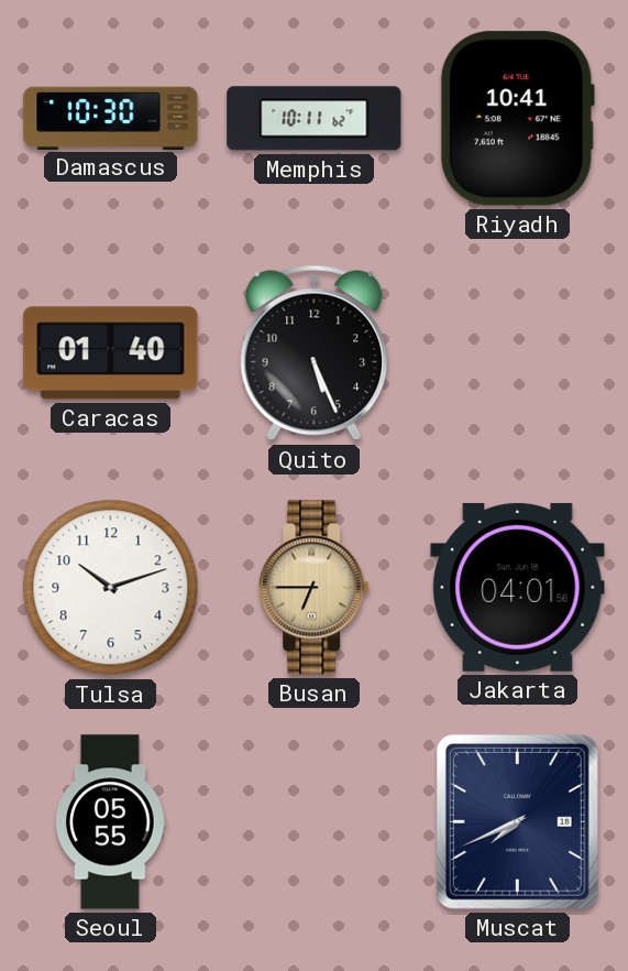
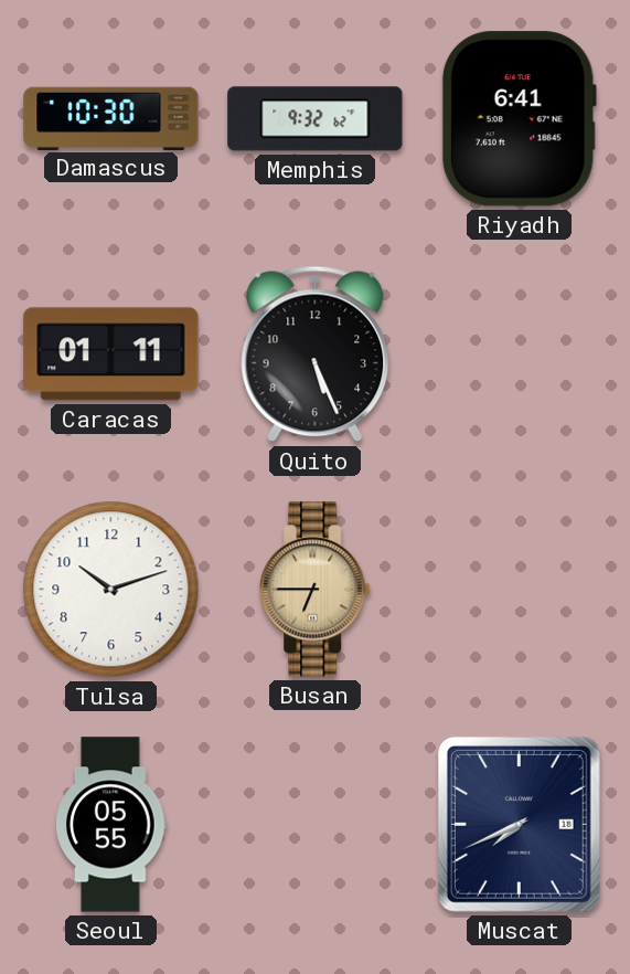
Memphis: 10:11 -> 9:32 (316, 119)
Riyadh: 10:41 -> 6:41 (519, 119)
Caracas: 01:40 -> 01:11 (111, 354)
Jakarta: 04:01 -> none (518, 587)
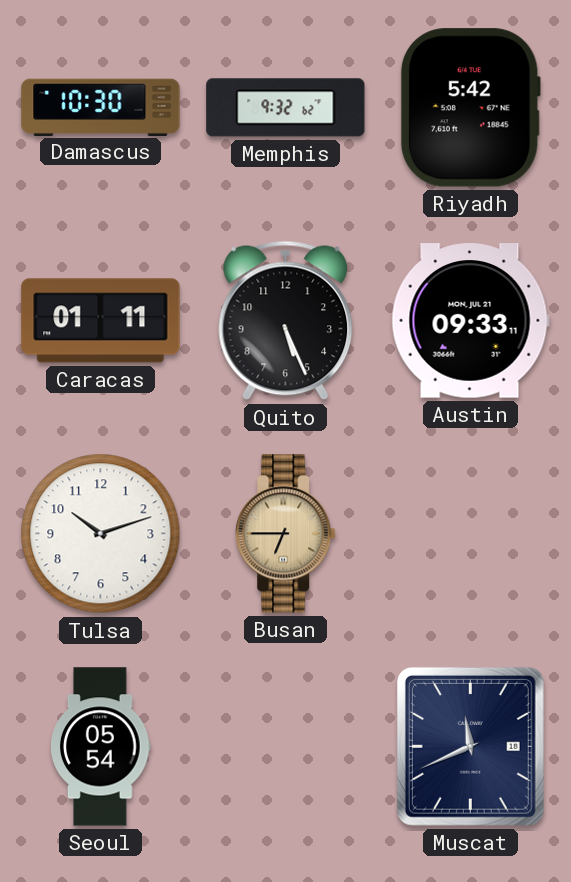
Riyadh: 6:41 -> 5:42 (470, 108)
Austin: none -> 09:33 (470, 321)
Seoul: 05:55 -> 05:54 (101, 747)
Muscat: 7:41 -> 11:41 (470, 746)
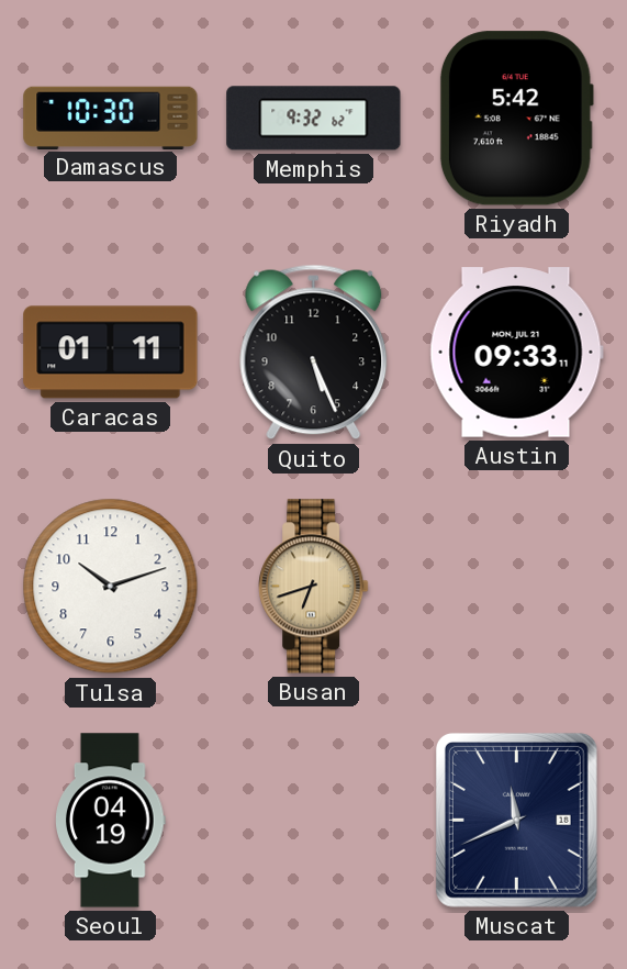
Busan: 6:45 -> 6:42 (314, 587)
Seoul: 05:54 -> 04:19 (111, 821)
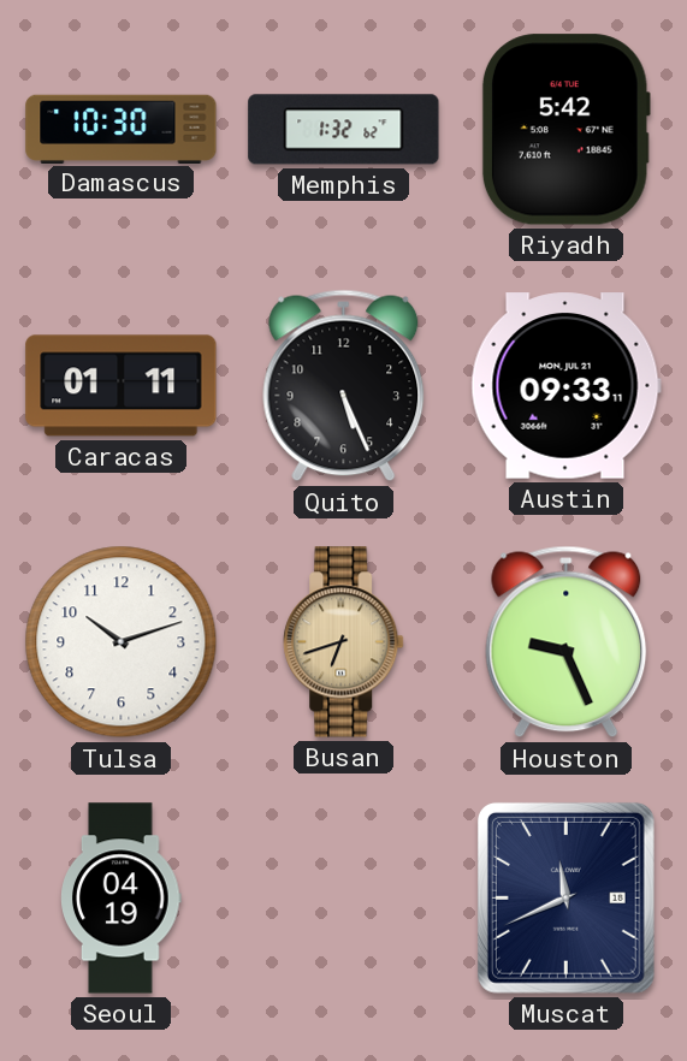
Memphis: 9:32 -> 1:32 (344, 130)
Houston: none -> 9:26 (567, 642)
